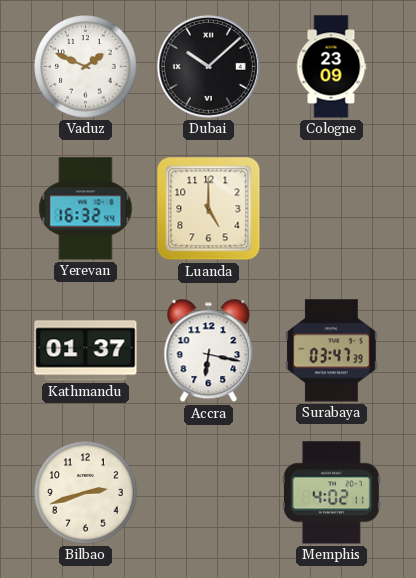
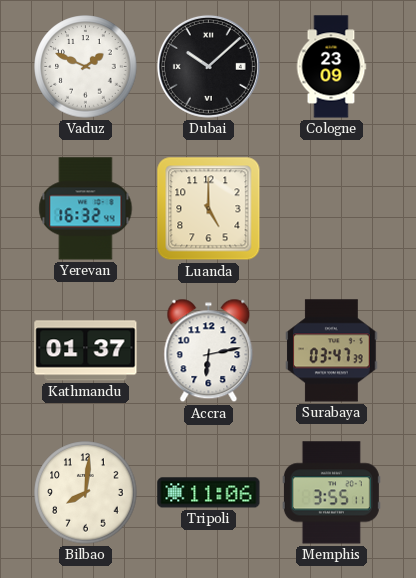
Accra: 6:17 -> 6:13 (209, 351)
Bilbao: 2:42 -> 8:01 (86, 493)
Tripoli: none -> 11:06 (209, 493)
Memphis: 4:02 -> 3:55 (331, 493)
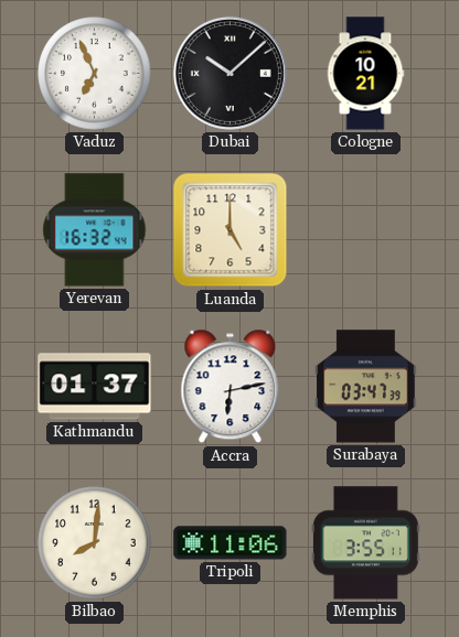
Vaduz: 1:49 -> 6:56 (95, 74)
Cologne: 23:09 -> 10:21 (365, 74)
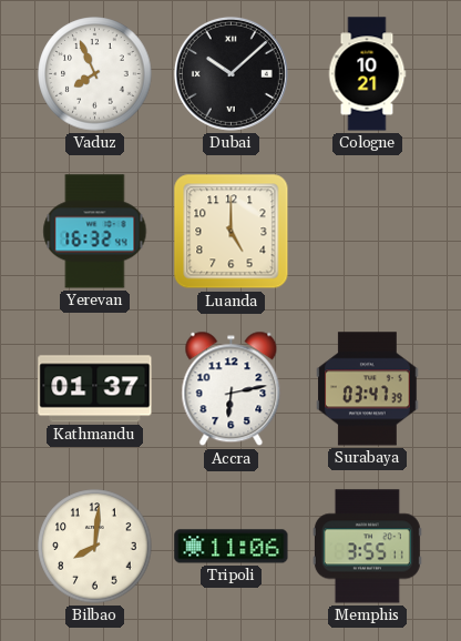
Vaduz: 6:56 -> 7:56 (95, 74)
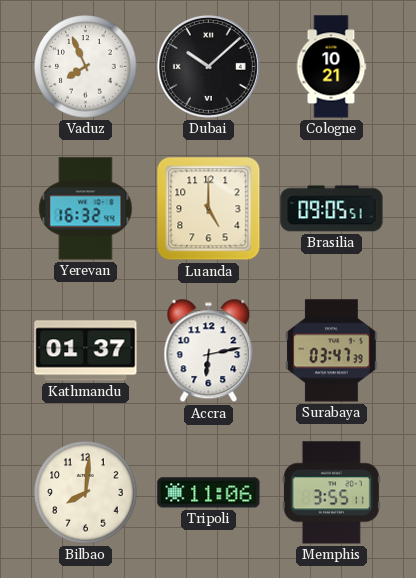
Brasilia: none -> 09:05 (332, 209)
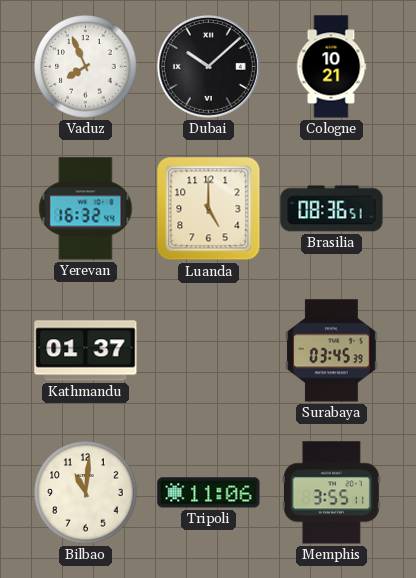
Brasilia: 09:05 -> 08:36 (332, 209)
Accra: 6:13 -> none (209, 351)
Surabaya: 03:47 -> 03:45 (332, 351)
Bilbao: 8:01 -> 11:01 (86, 493)
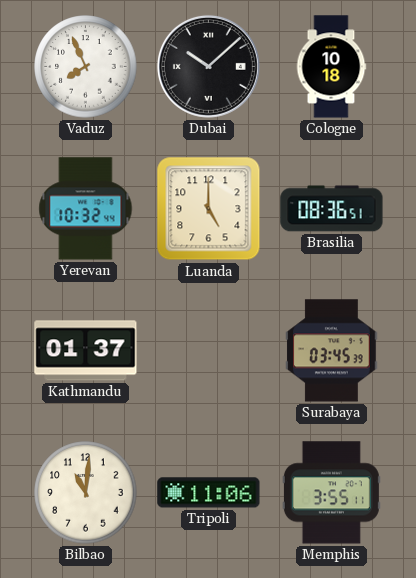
Cologne: 10:21 -> 10:18 (331, 67)
Yerevan: 16:32 -> 10:32 (86, 209)
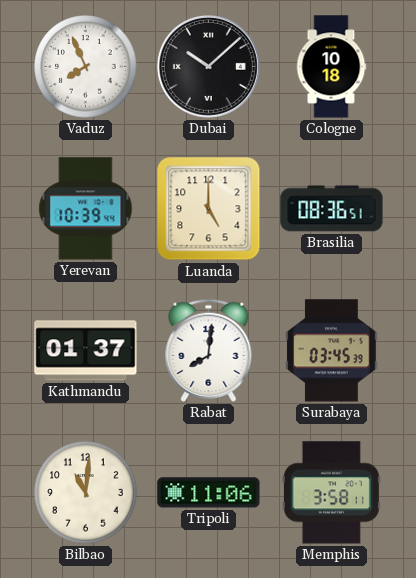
Yerevan: 10:32 -> 10:39 (86, 209)
Rabat: none -> 8:01 (209, 350)
Memphis: 3:55 -> 3:58 (331, 493)
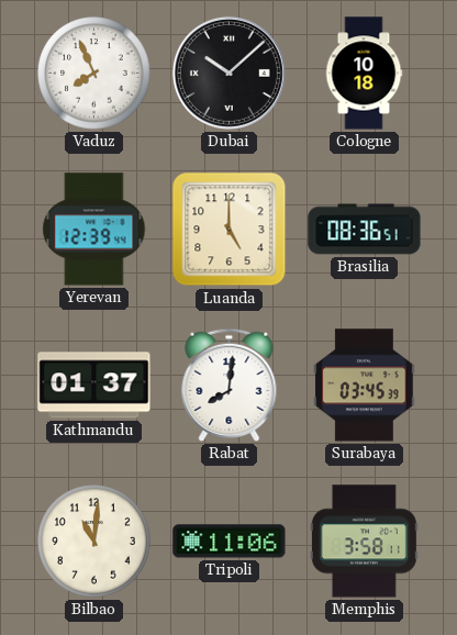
Yerevan: 10:39 -> 12:39 (94, 230)
